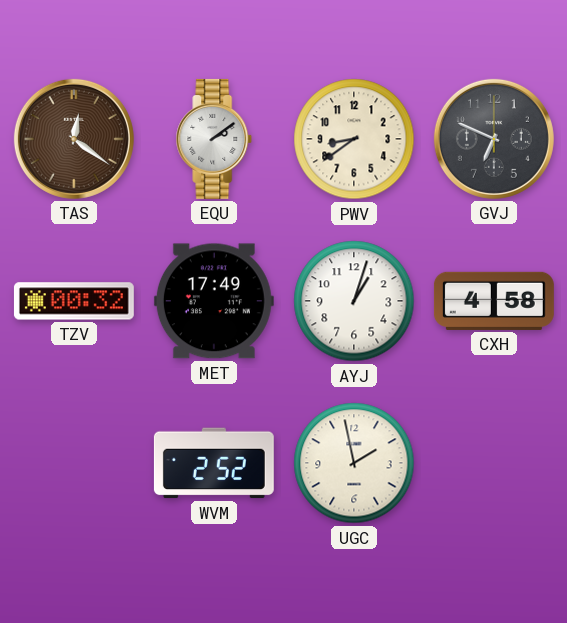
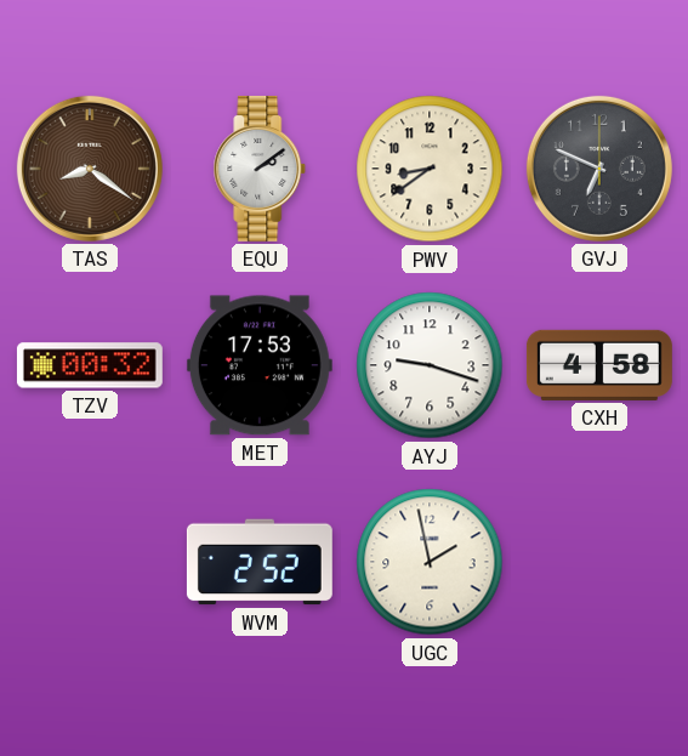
TAS: 12:21 -> 8:21 (90, 169)
MET: 17:49 -> 17:53 (260, 365)
AYJ: 1:03 -> 9:18 (430, 365)
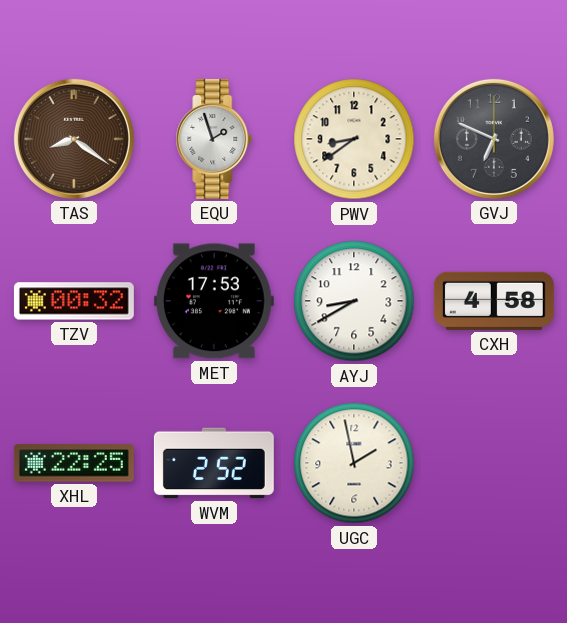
EQU: 2:09 -> 1:57 (214, 139)
AYJ: 9:18 -> 8:40 (354, 301)
XHL: none -> 22:25 (74, 463)
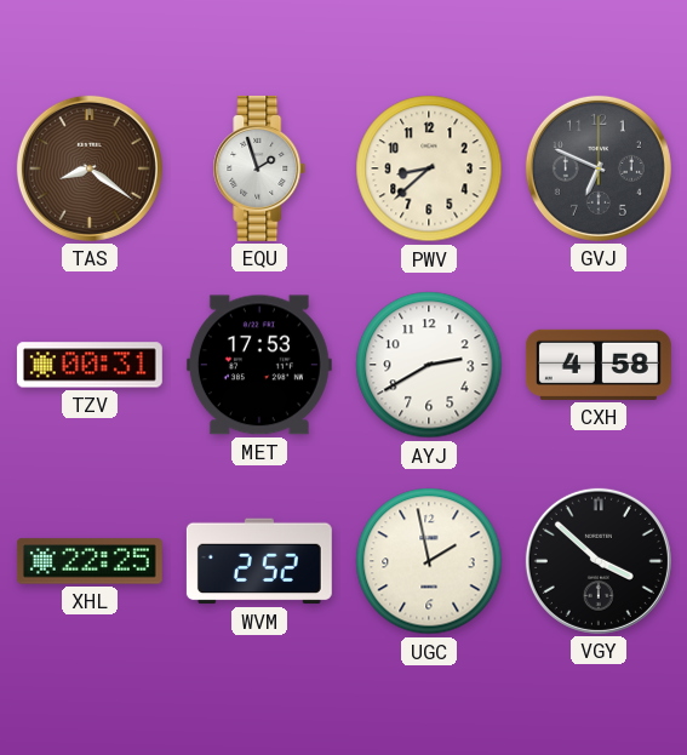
PWV: 8:39 -> 8:38 (429, 168)
TZV: 00:32 -> 00:31 (90, 365)
AYJ: 8:40 -> 2:40 (429, 365)
VGY: none -> 3:52 (599, 561)
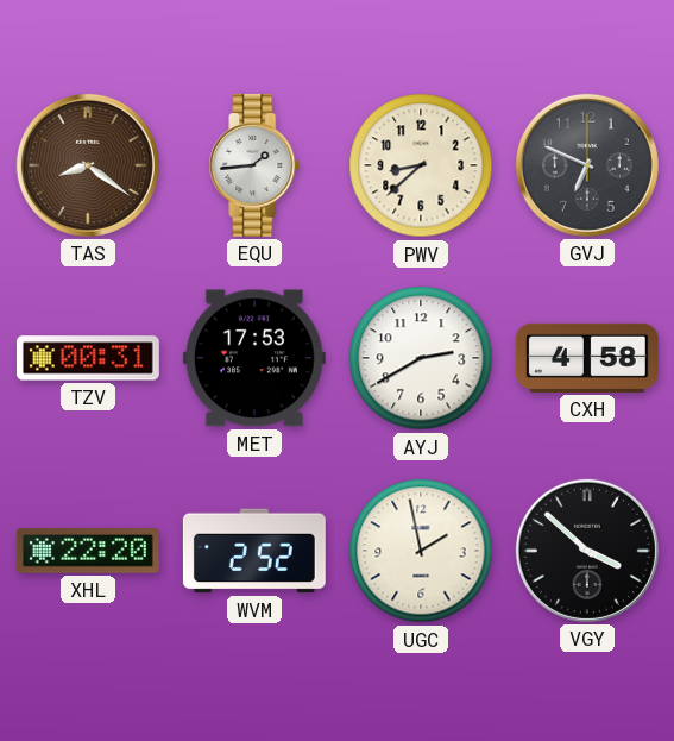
EQU: 1:57 -> 1:44 (254, 165)
XHL: 22:25 -> 22:20 (88, 551)
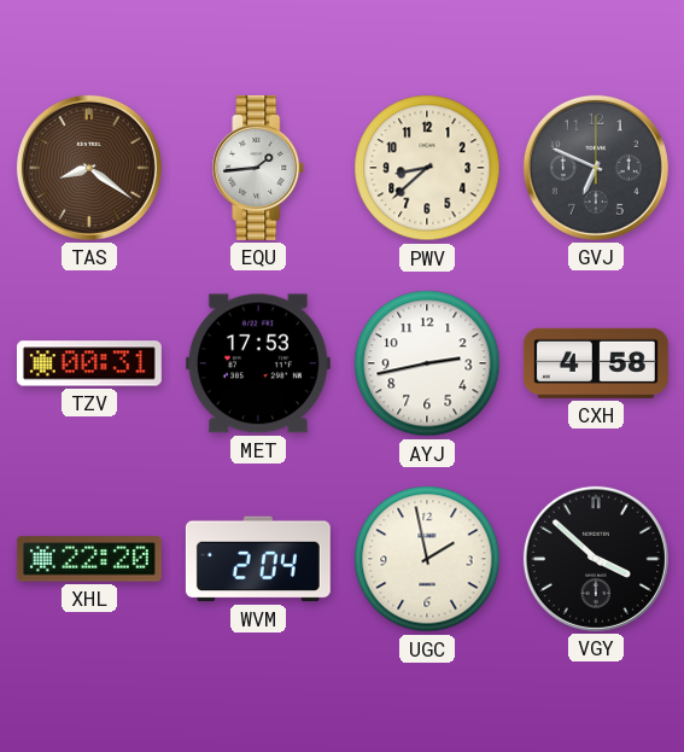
AYJ: 2:40 -> 2:43 (427, 363)
WVM: 2:52 -> 2:04 (258, 559)
